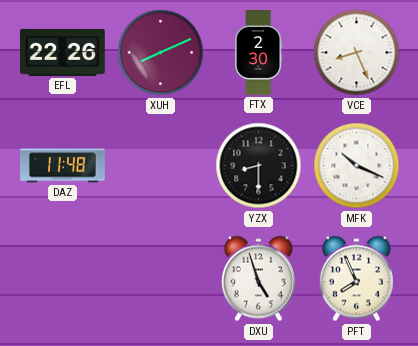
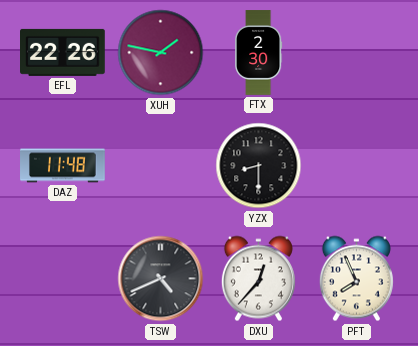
XUH: 8:11 -> 1:47 (161, 53)
VCE: 8:26 -> none (357, 53)
MFK: 10:19 -> none (357, 166)
TSW: none -> 4:41 (161, 279)
DXU: 4:57 -> 12:37 (258, 279)
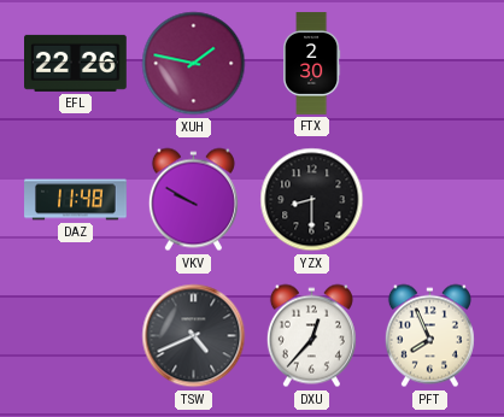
VKV: none -> 9:50 (193, 200)
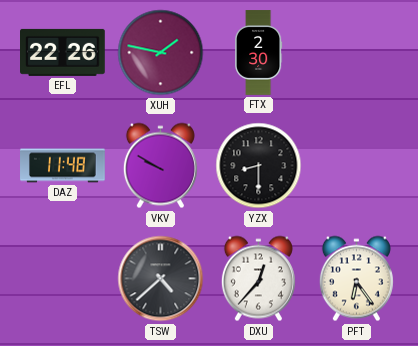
TSW: 4:41 -> 4:38 (161, 279)
PFT: 7:56 -> 6:24 (356, 279)
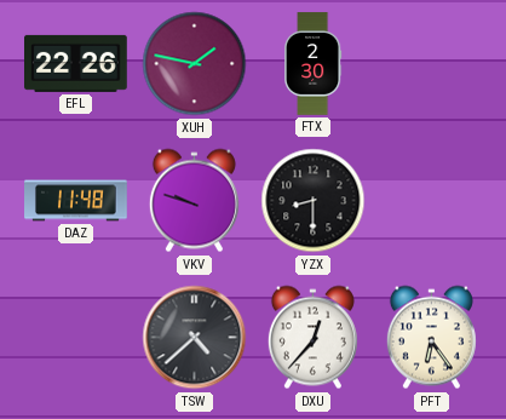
VKV: 9:50 -> 9:48 (194, 201)
